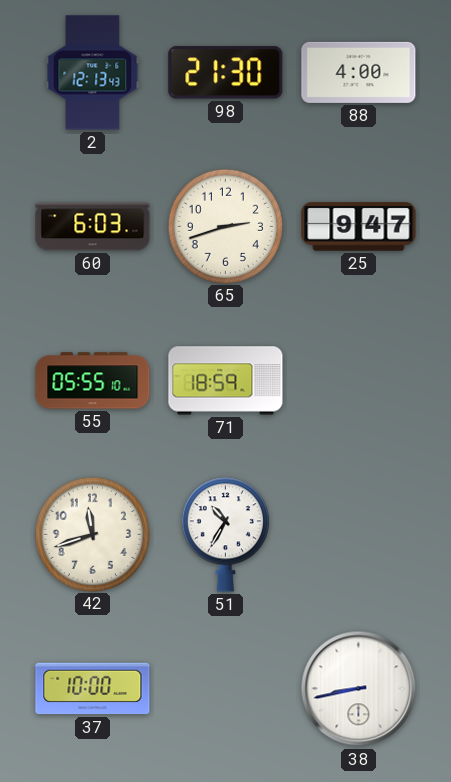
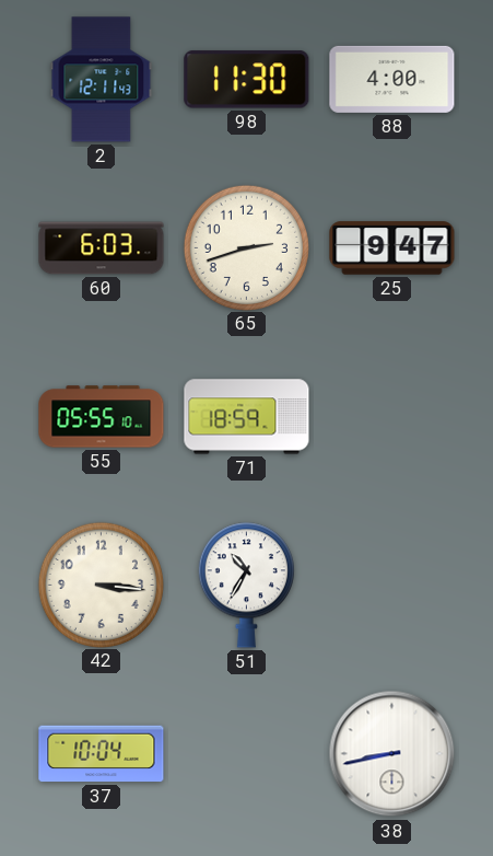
2: 12:13 -> 12:11 (102, 80)
98: 21:30 -> 11:30 (247, 80)
42: 11:42 -> 3:16 (101, 585)
37: 10:00 -> 10:04 (102, 754)
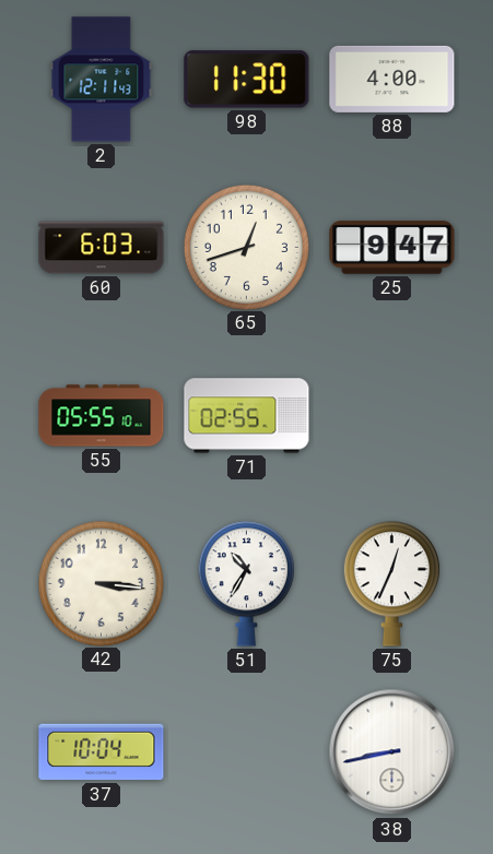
65: 2:42 -> 12:42 (246, 247)
71: 18:59 -> 02:55 (247, 416)
75: none -> 12:34 (391, 584)
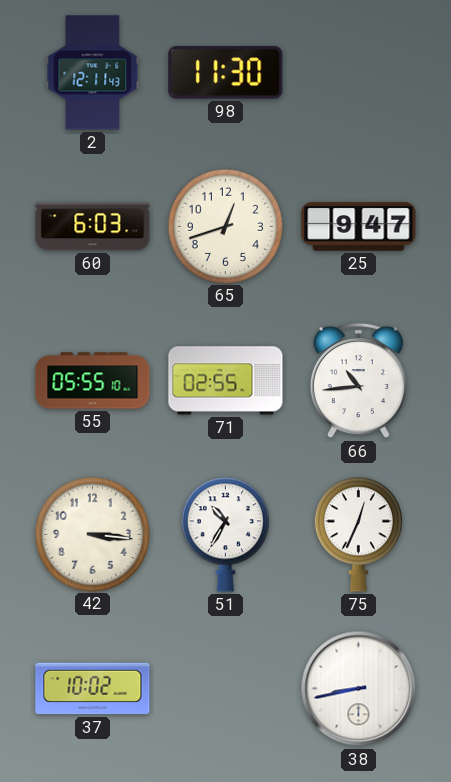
88: 4:00 -> none (392, 79)
66: none -> 10:44 (358, 381)
37: 10:04 -> 10:02 (93, 689)
